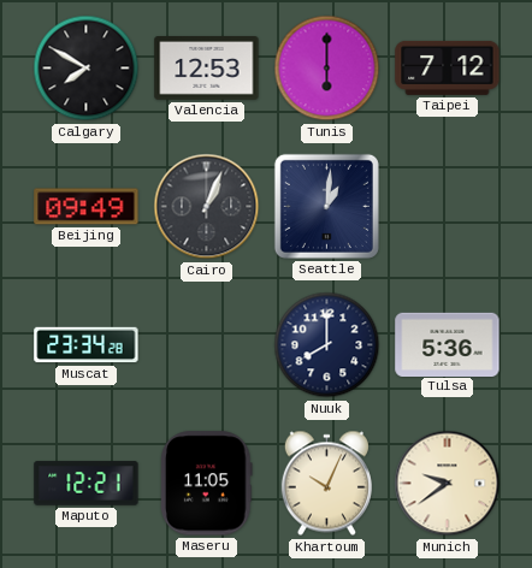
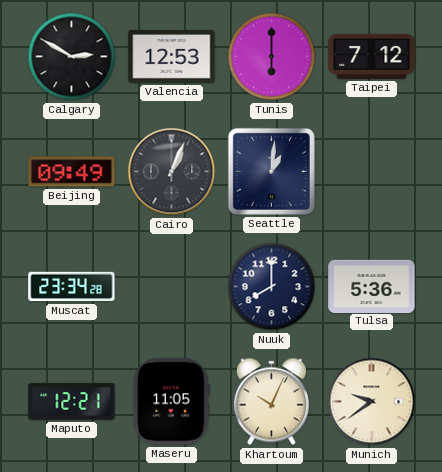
Calgary: 7:50 -> 2:50 (72, 57)
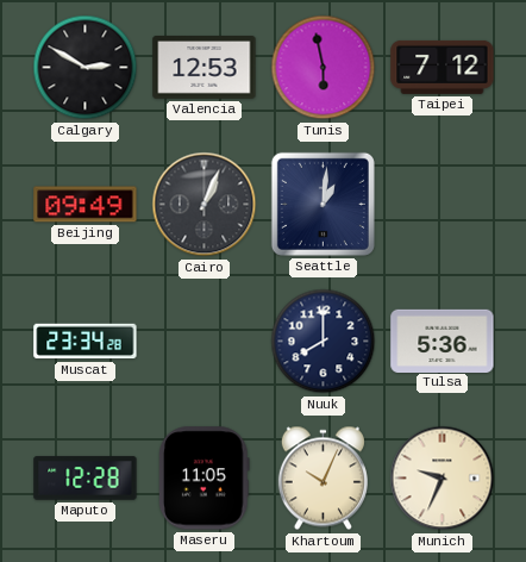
Tunis: 6:00 -> 5:58 (324, 68)
Maputo: 12:21 -> 12:28 (86, 479)
Munich: 9:39 -> 9:34 (443, 479)
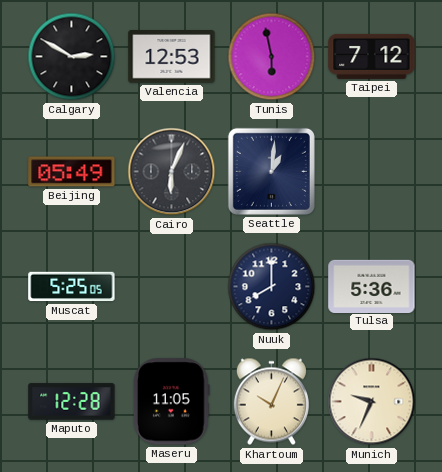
Beijing: 09:49 -> 05:49 (72, 172)
Cairo: 1:04 -> 6:04 (172, 172)
Muscat: 23:34 -> 5:25 (72, 287)
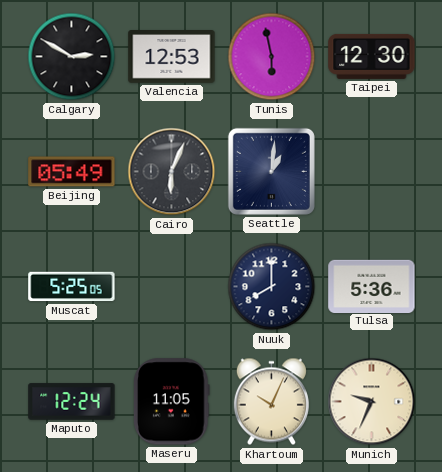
Taipei: 7:12 -> 12:30 (372, 56)
Maputo: 12:28 -> 12:24 (72, 402)
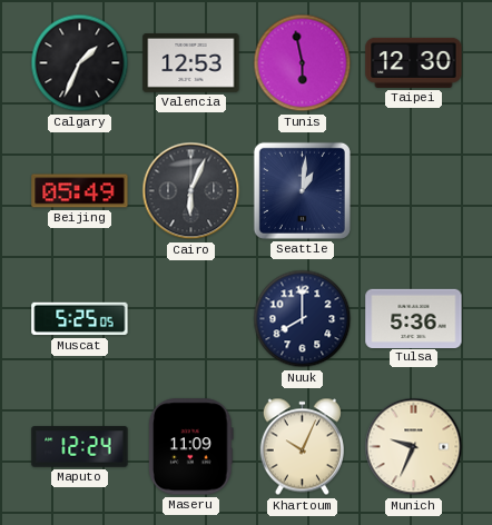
Calgary: 2:50 -> 1:34 (80, 63)
Maseru: 11:05 -> 11:09 (191, 447)
